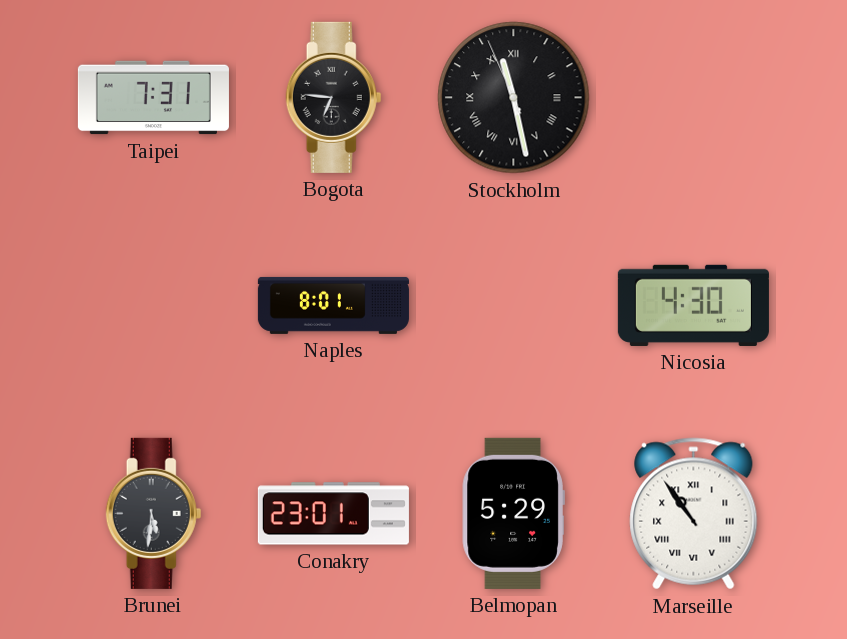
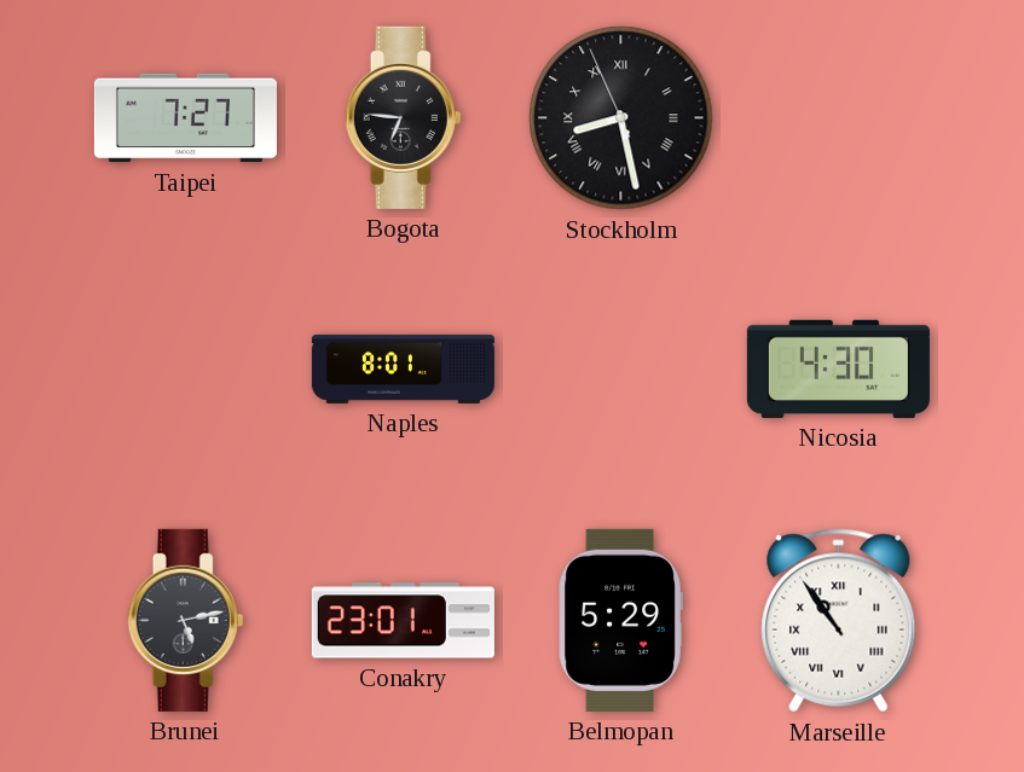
Taipei: 7:31 -> 7:27 (185, 118)
Stockholm: 11:27 -> 8:27 (621, 118)
Brunei: 5:31 -> 5:13 (186, 620)
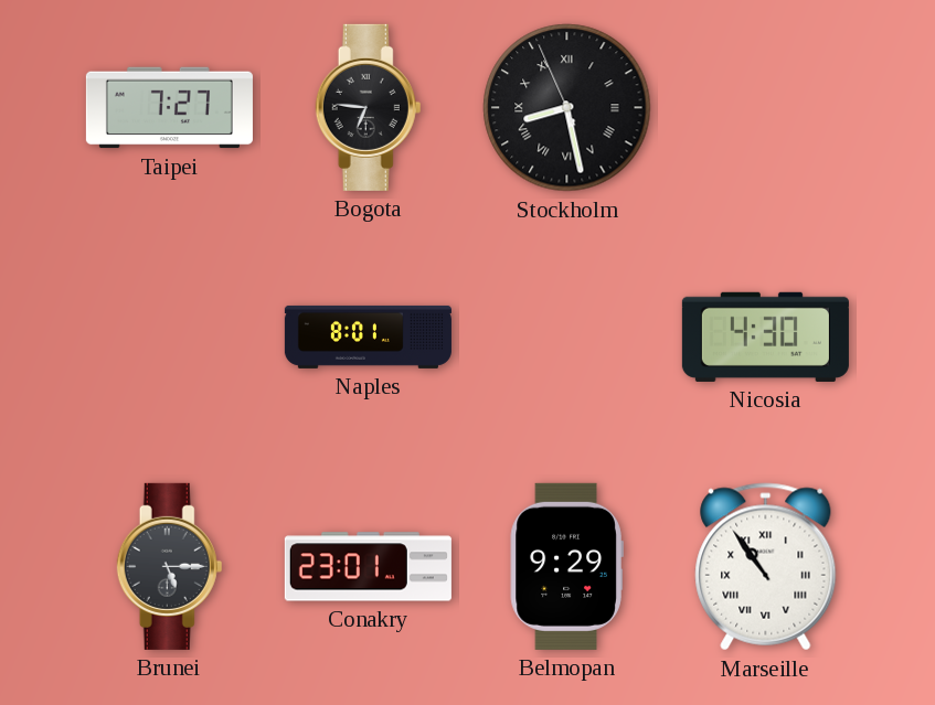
Brunei: 5:13 -> 5:15 (170, 566)
Belmopan: 5:29 -> 9:29 (566, 566)
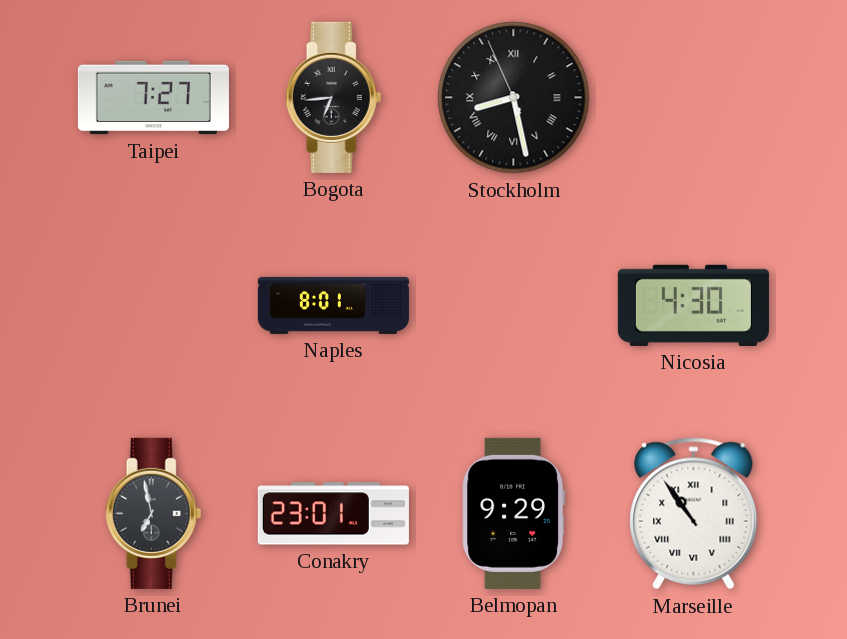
Bogota: 6:46 -> 6:44 (334, 97)
Brunei: 5:15 -> 6:58 (154, 513)
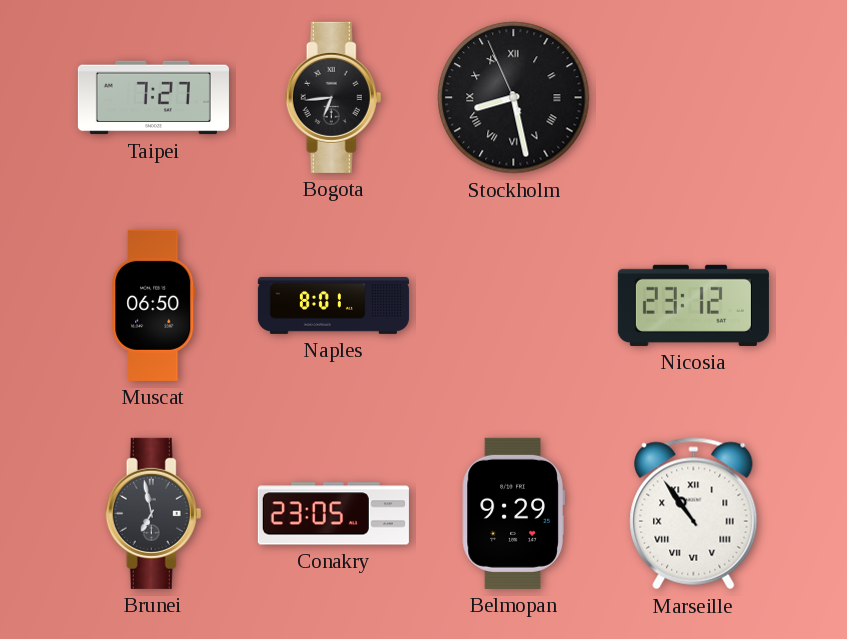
Muscat: none -> 06:50 (154, 305)
Nicosia: 4:30 -> 23:12 (693, 305)
Conakry: 23:01 -> 23:05 (333, 514)
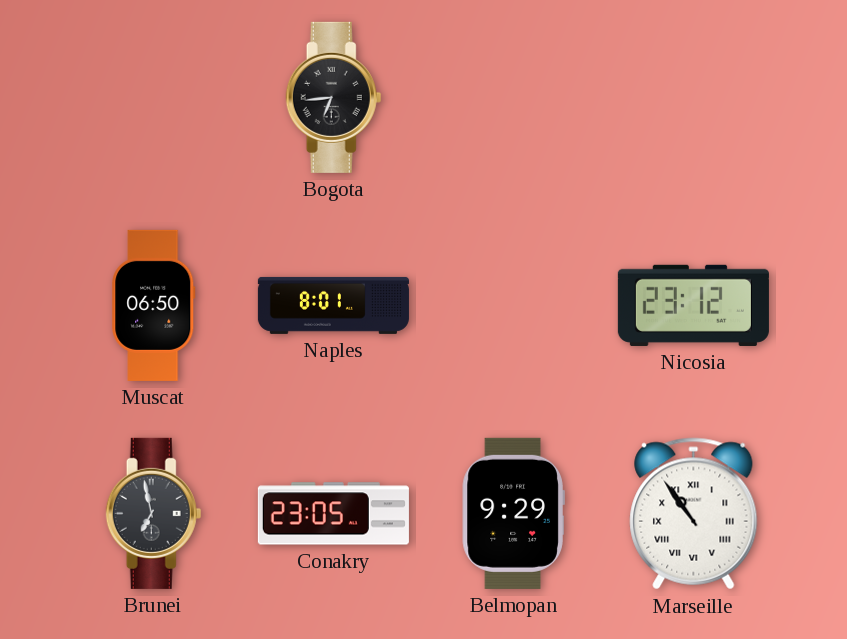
Taipei: 7:27 -> none (153, 98)
Stockholm: 8:27 -> none (514, 98)
